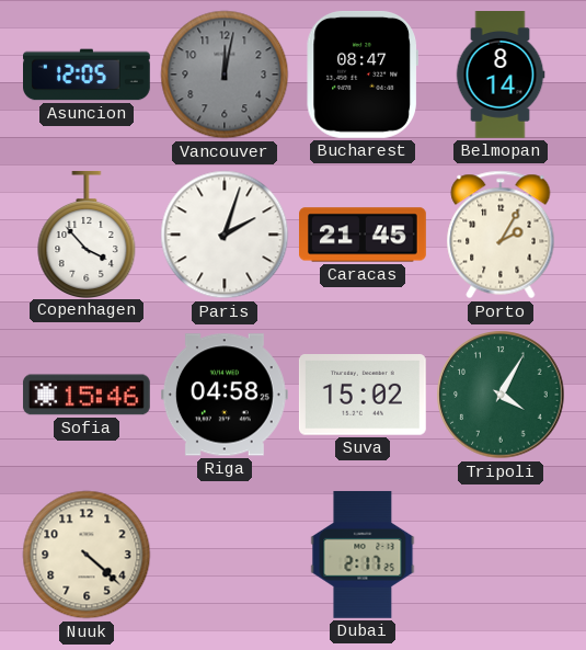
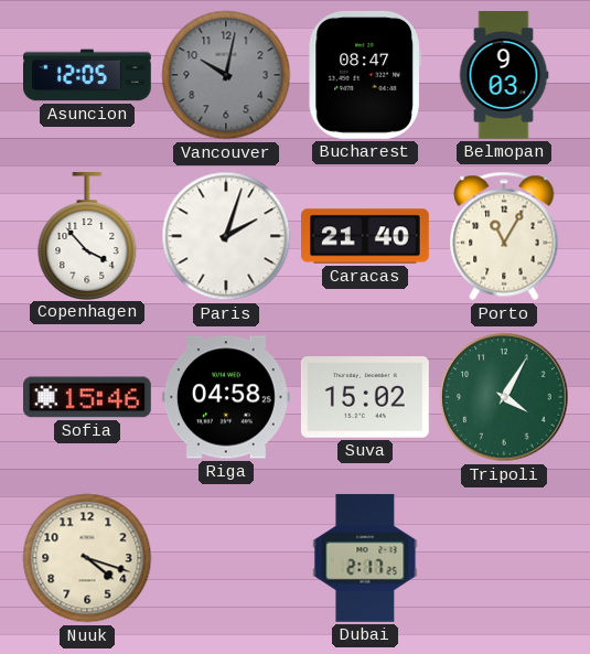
Vancouver: 12:02 -> 10:02 (226, 75)
Belmopan: 8:14 -> 9:03 (504, 76)
Caracas: 21:45 -> 21:40 (366, 236)
Porto: 2:05 -> 11:05 (504, 236)
Nuuk: 4:22 -> 4:18 (87, 558)
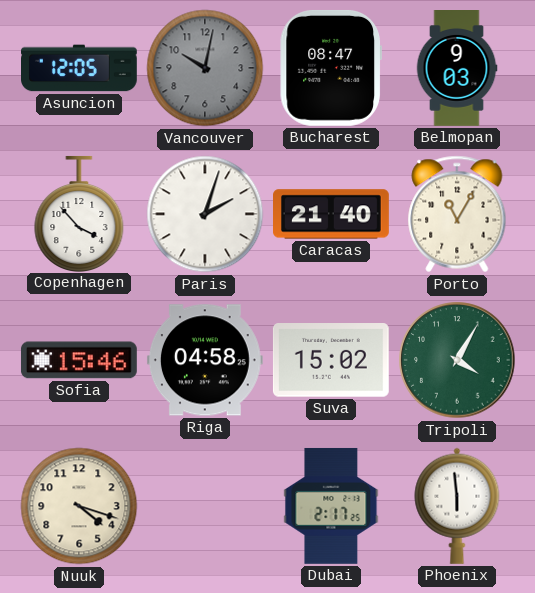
Phoenix: none -> 5:59 (457, 506)
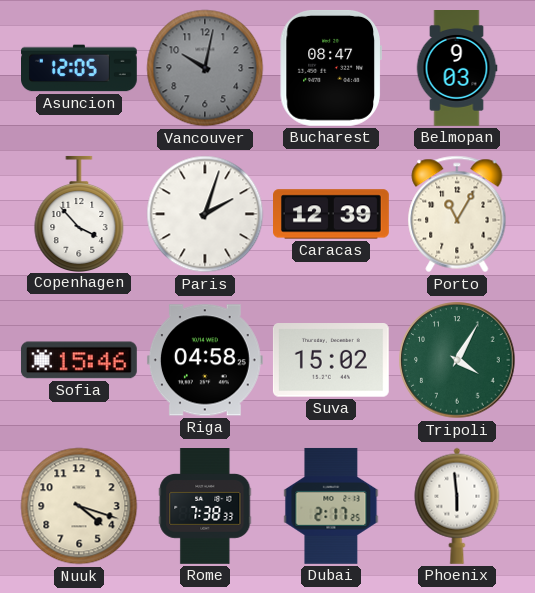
Caracas: 21:40 -> 12:39 (332, 214)
Rome: none -> 7:38 (205, 507)
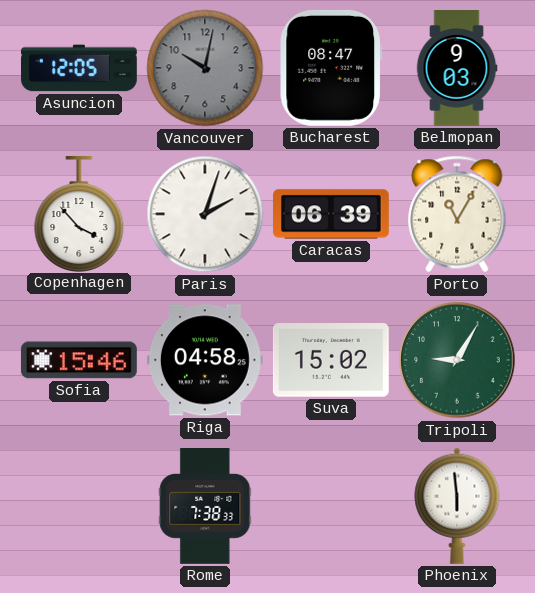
Caracas: 12:39 -> 06:39 (332, 214)
Tripoli: 4:05 -> 9:05 (457, 360)
Nuuk: 4:18 -> none (79, 506)
Dubai: 2:17 -> none (331, 506)
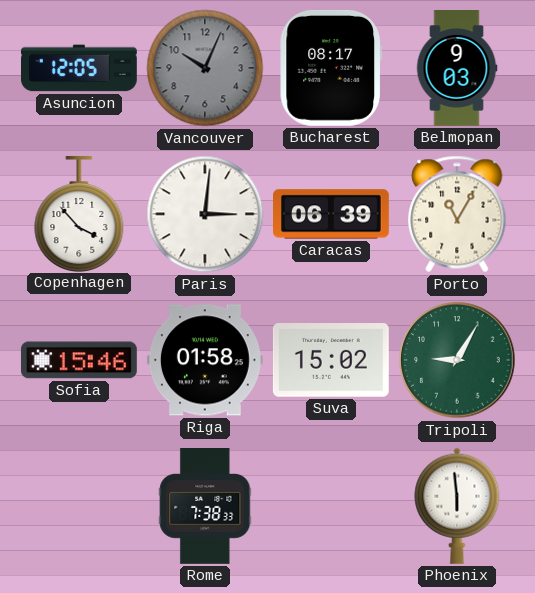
Vancouver: 10:02 -> 10:04 (205, 68)
Bucharest: 08:47 -> 08:17 (331, 68)
Paris: 2:03 -> 3:01 (205, 214)
Riga: 04:58 -> 01:58 (205, 360)
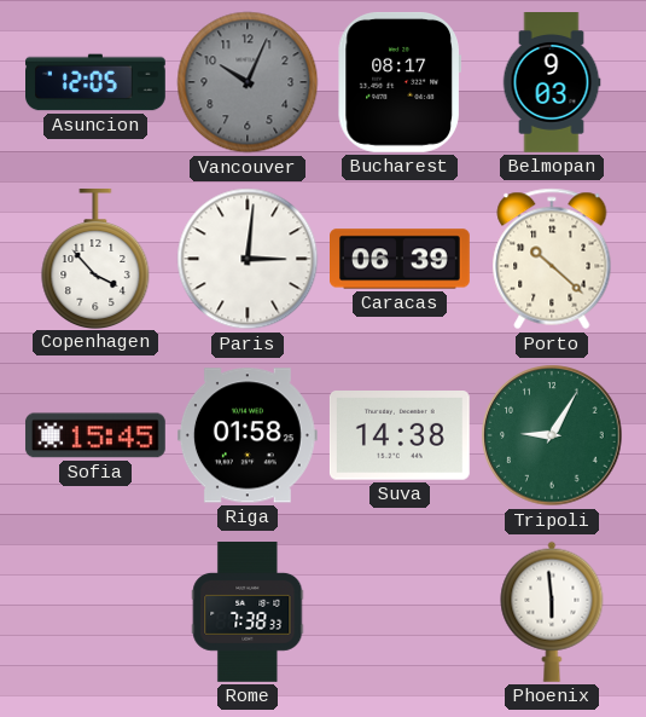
Porto: 11:05 -> 10:22 (552, 259)
Sofia: 15:46 -> 15:45 (95, 435)
Suva: 15:02 -> 14:38 (400, 436)
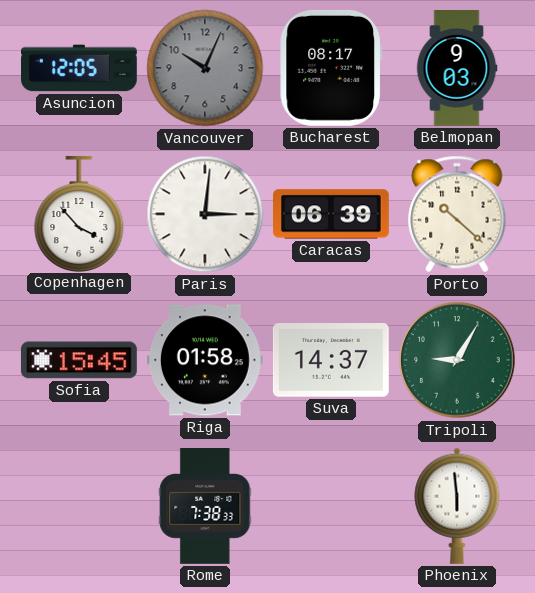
Suva: 14:38 -> 14:37 (331, 361)
